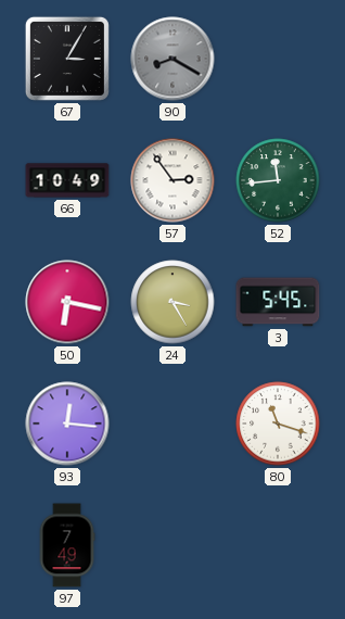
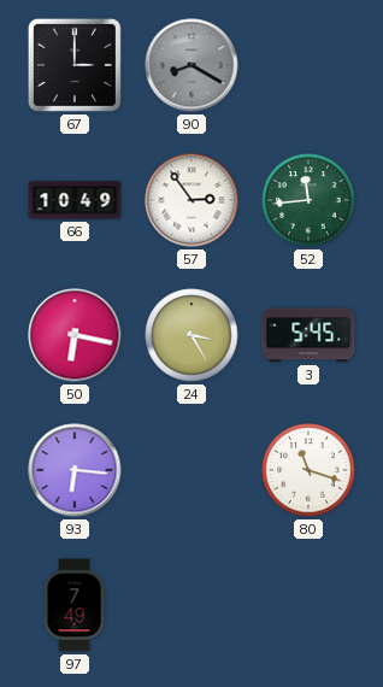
67: 3:05 -> 3:00 (75, 65)
93: 12:16 -> 6:16 (75, 470)
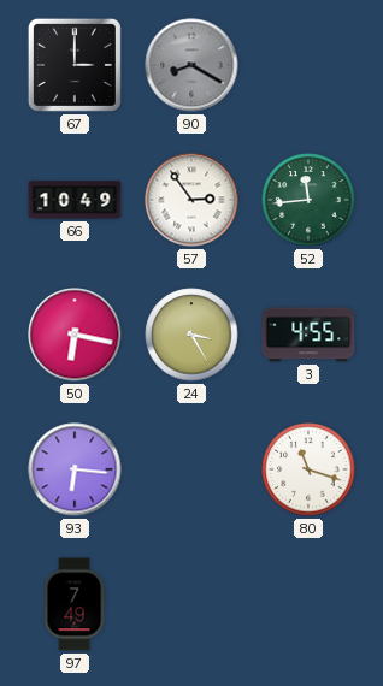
3: 5:45 -> 4:55 (308, 335)
